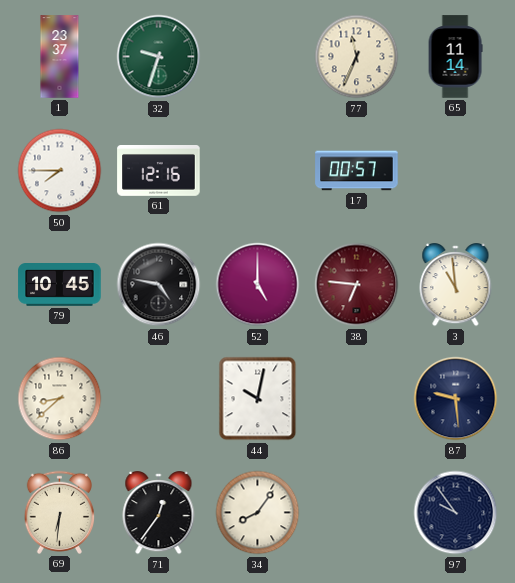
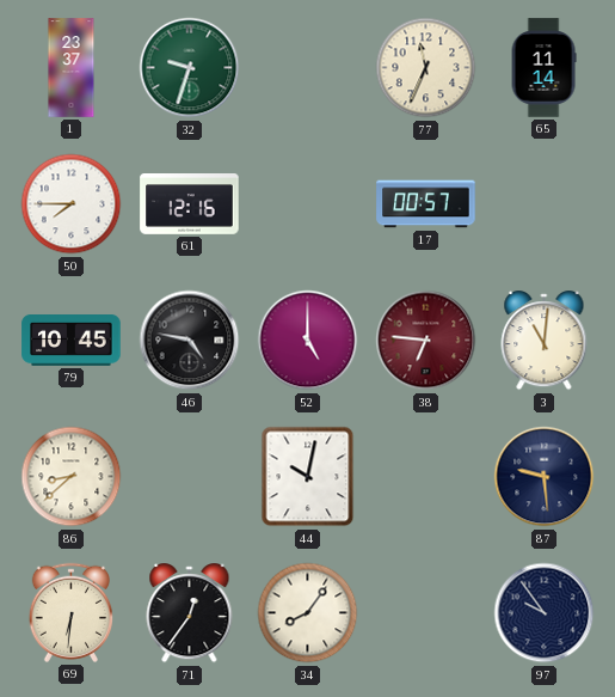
3: 10:59 -> 11:01 (545, 341)
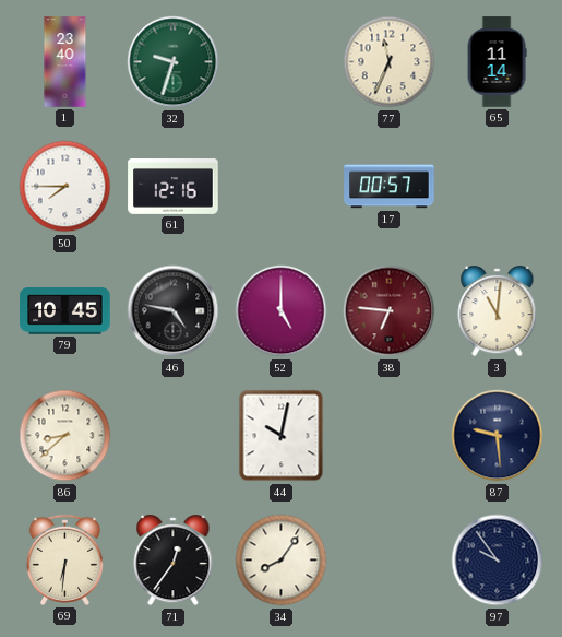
1: 23:37 -> 23:40 (65, 62)
